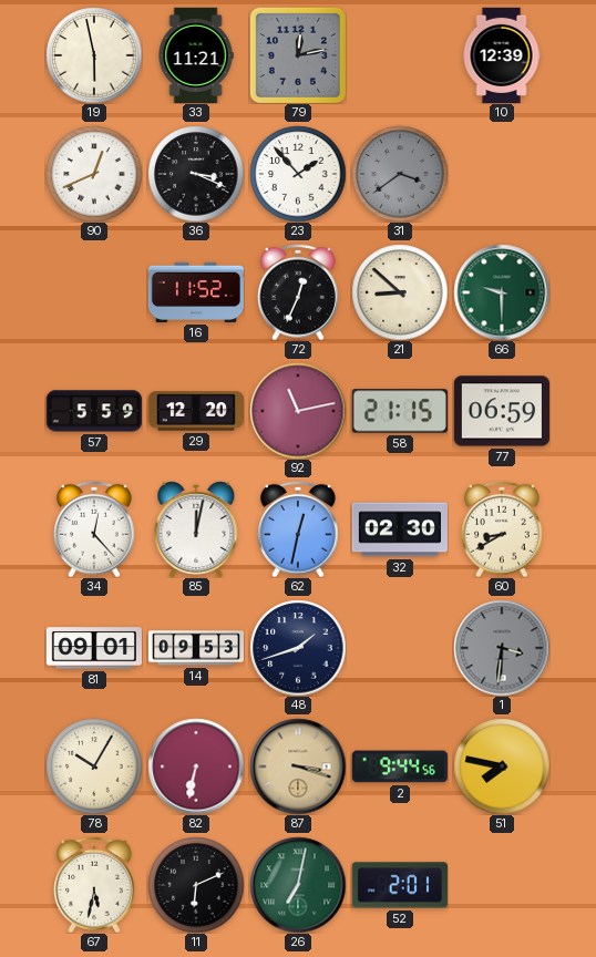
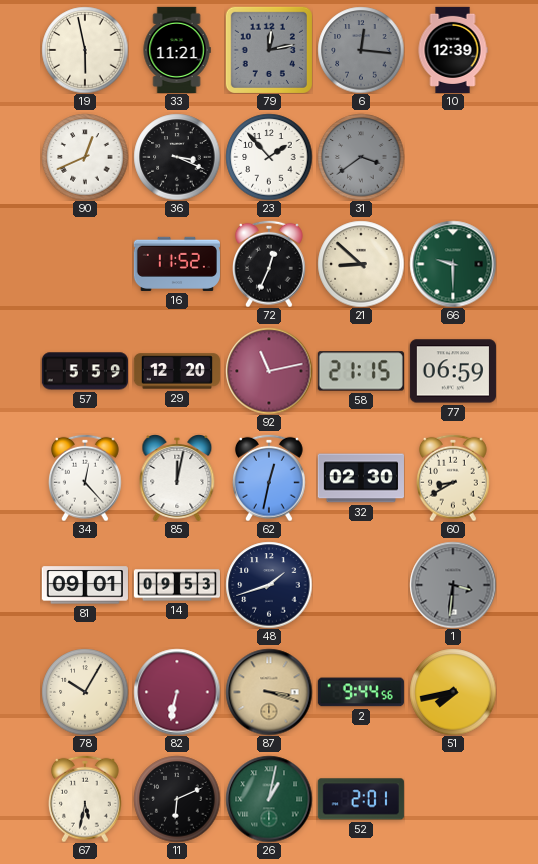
6: none -> 12:16 (361, 50)
51: 7:47 -> 7:43 (453, 692)
26: 7:02 -> 1:02 (269, 799)
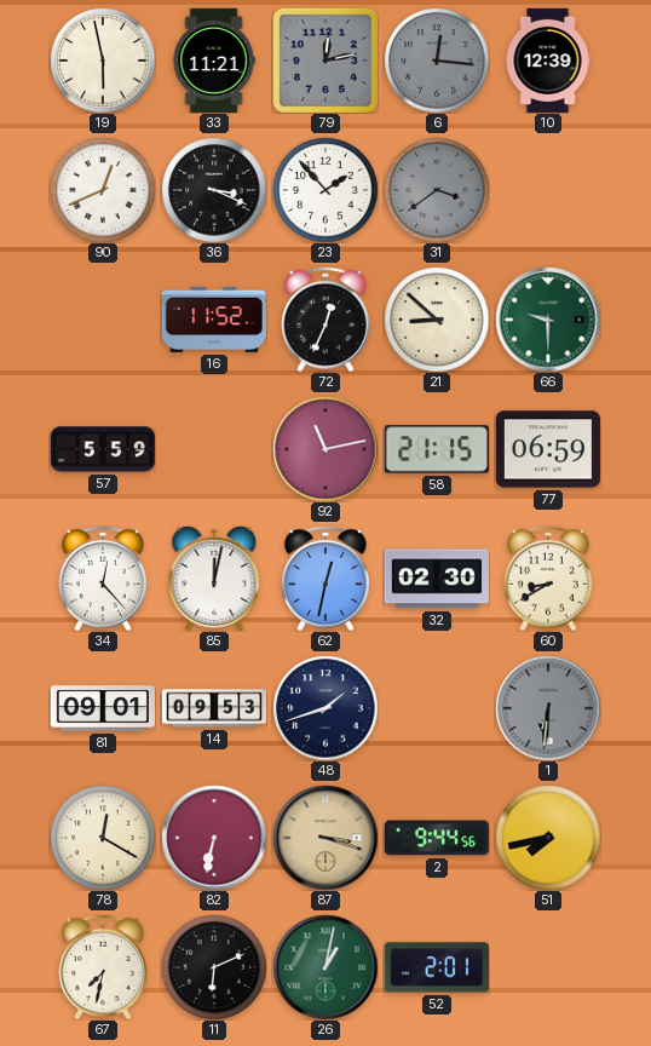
29: 12:20 -> none (177, 371)
1: 3:31 -> 6:31 (548, 708)
78: 10:05 -> 12:20 (103, 838)
67: 5:32 -> 7:32 (104, 967)
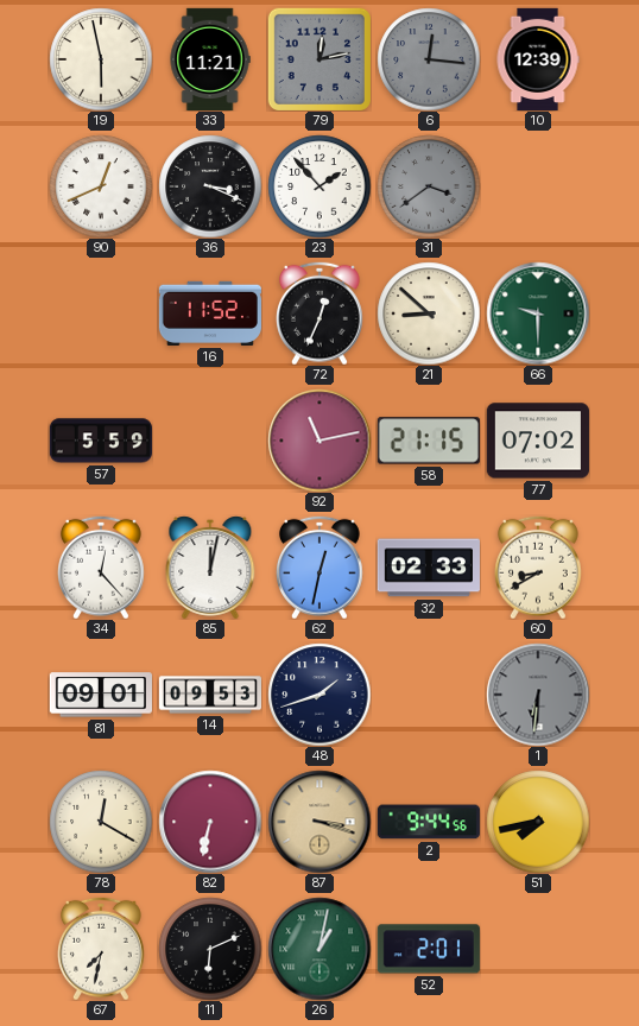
77: 06:59 -> 07:02 (538, 441)
32: 02:30 -> 02:33 (429, 568)
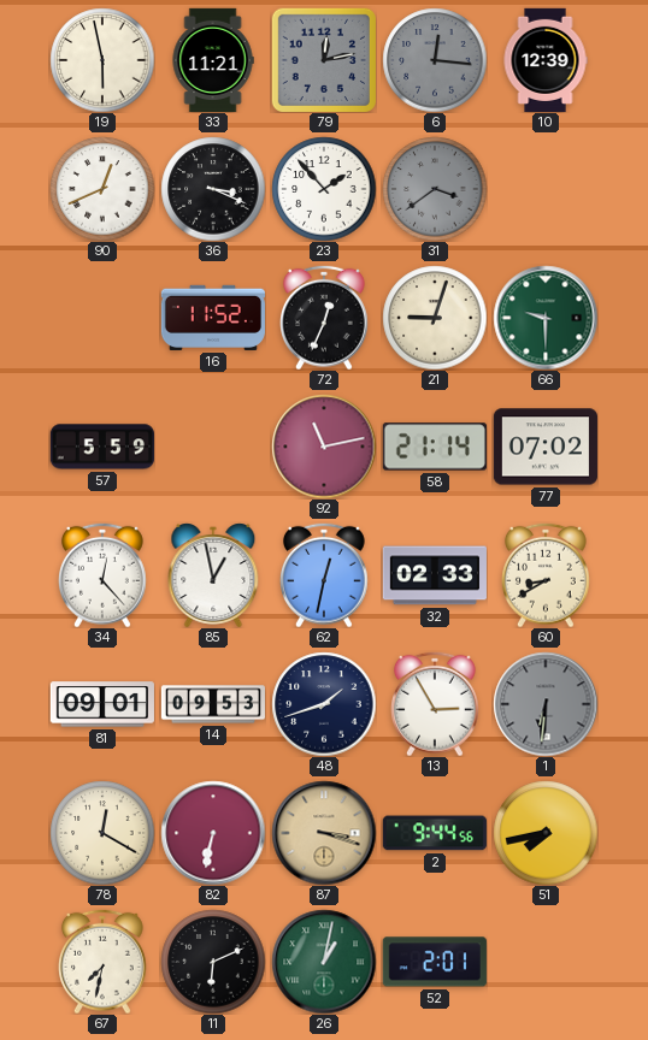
21: 8:52 -> 9:03 (435, 318)
58: 21:15 -> 21:14 (435, 447)
85: 12:02 -> 12:58 (213, 575)
13: none -> 2:55 (436, 704)
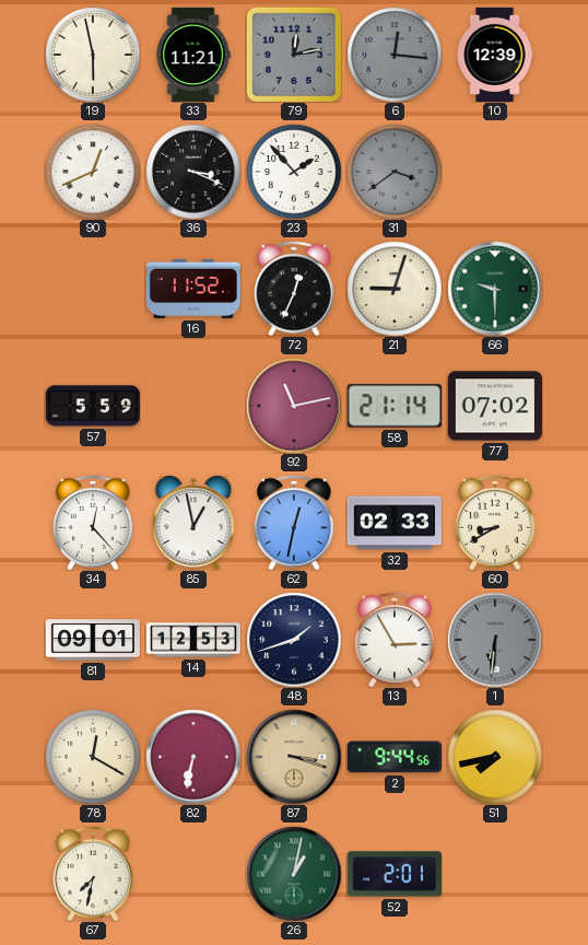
14: 09:53 -> 12:53 (192, 640)
11: 6:11 -> none (213, 962)
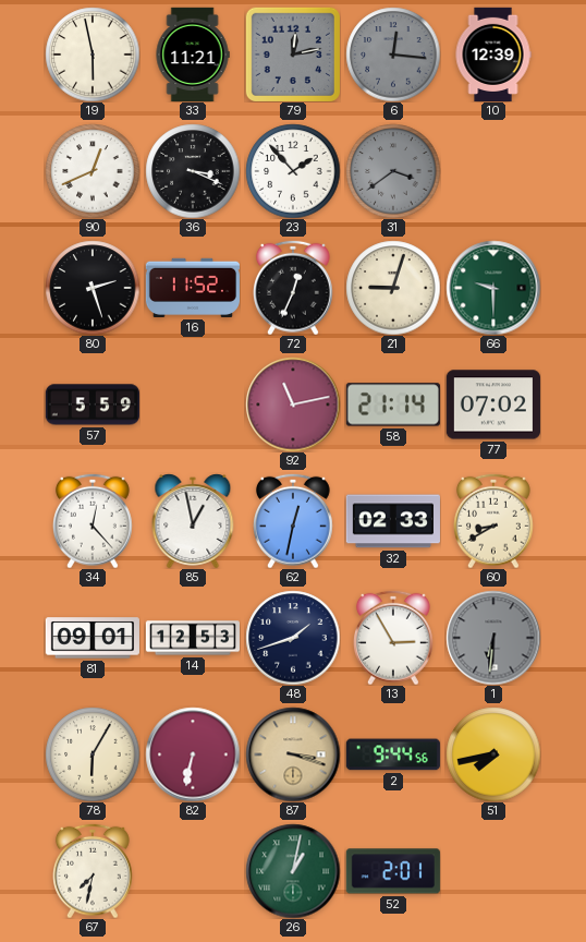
80: none -> 2:27 (93, 288)
78: 12:20 -> 6:05 (93, 754)
